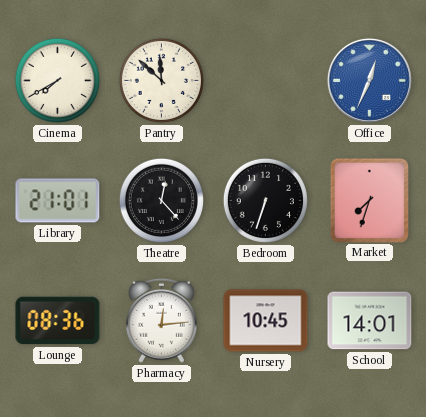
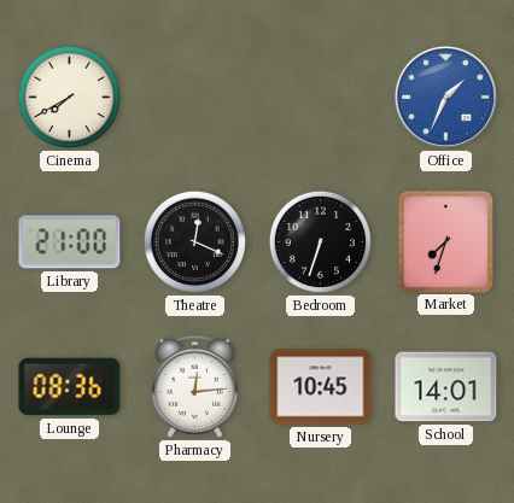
Pantry: 11:52 -> none (161, 80)
Office: 12:34 -> 1:34 (445, 96)
Library: 21:01 -> 21:00 (70, 242)
Theatre: 12:23 -> 12:19 (194, 241)
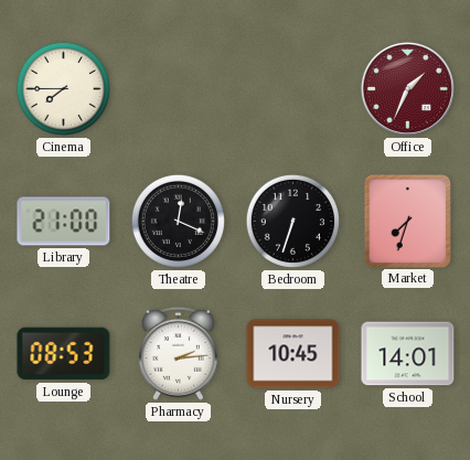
Cinema: 7:40 -> 7:45 (63, 88)
Office dial: blue -> burgundy (407, 88)
Lounge: 08:36 -> 08:53 (64, 354)
Pharmacy: 12:14 -> 2:14 (178, 353)
